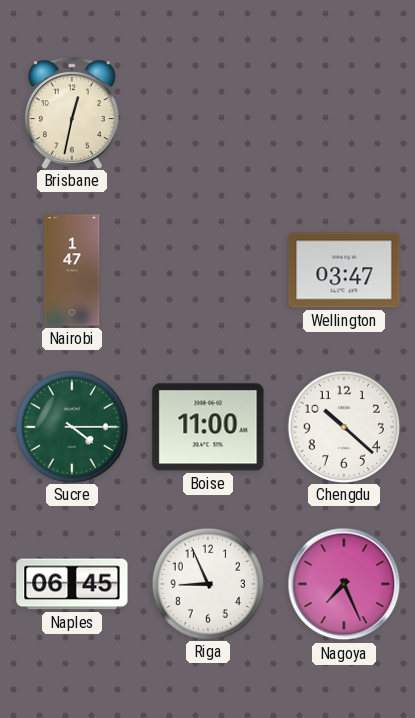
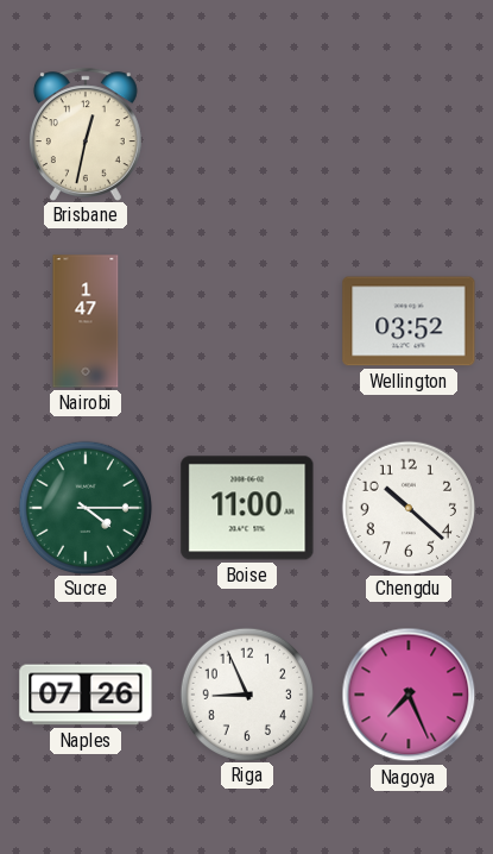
Wellington: 03:47 -> 03:52 (409, 321)
Naples: 06:45 -> 07:26 (86, 695)
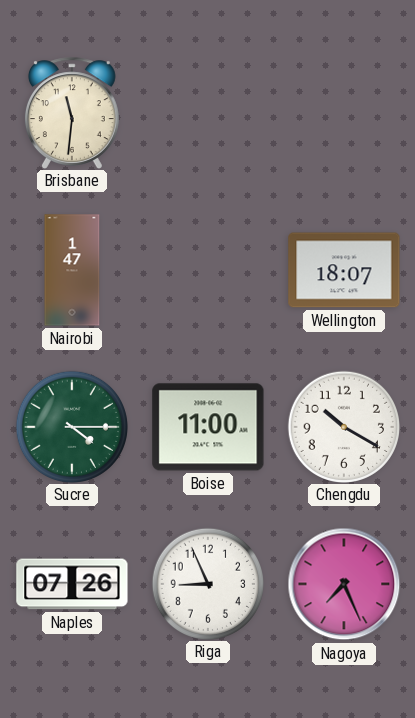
Brisbane: 12:32 -> 11:31 (72, 113)
Wellington: 03:52 -> 18:07 (344, 270)
Chengdu: 10:22 -> 10:20 (343, 426)
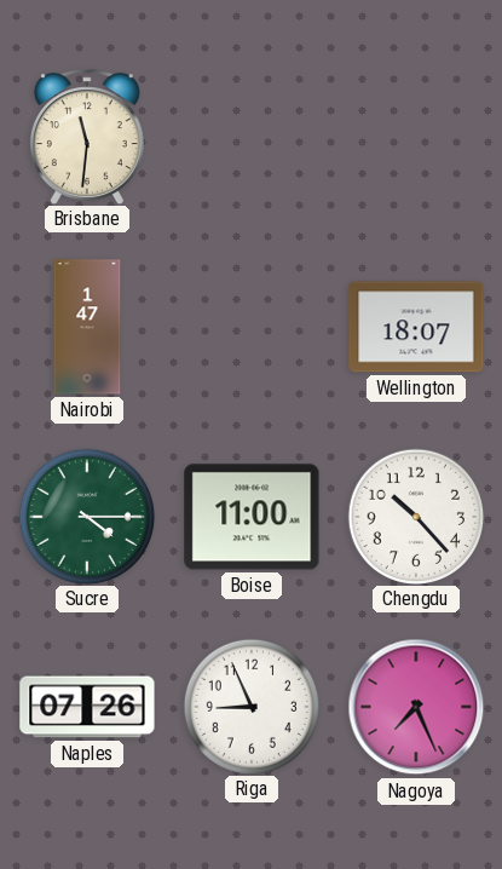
Chengdu: 10:20 -> 10:23 (415, 516)
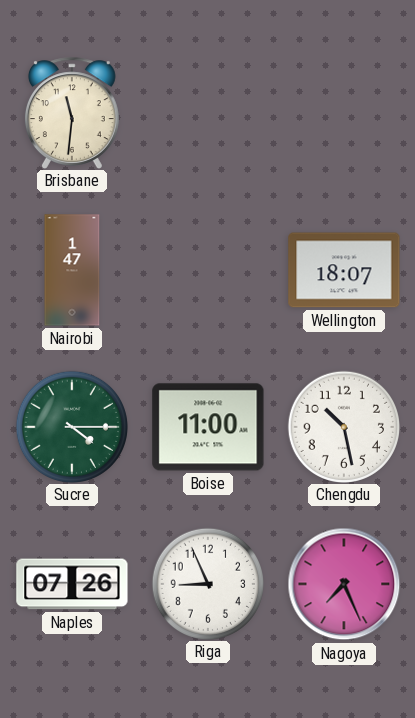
Chengdu: 10:23 -> 10:28 (343, 426)
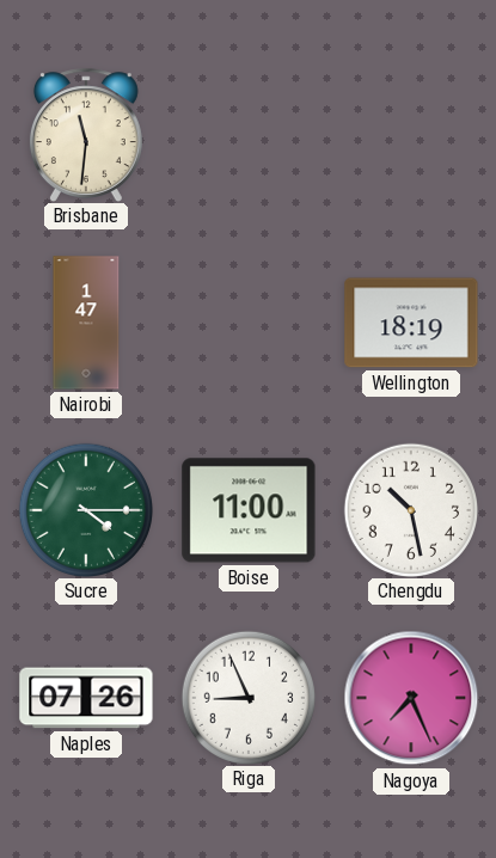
Wellington: 18:07 -> 18:19 (411, 323)
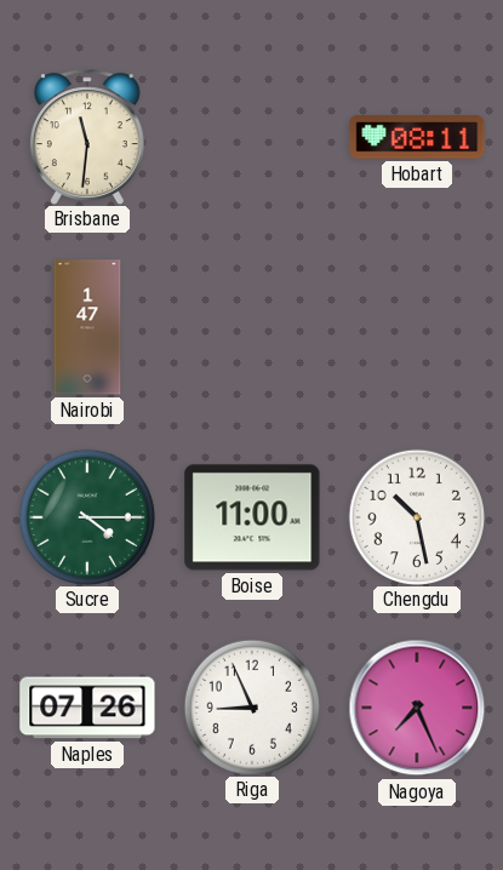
Hobart: none -> 08:11 (417, 137)
Wellington: 18:19 -> none (411, 323)
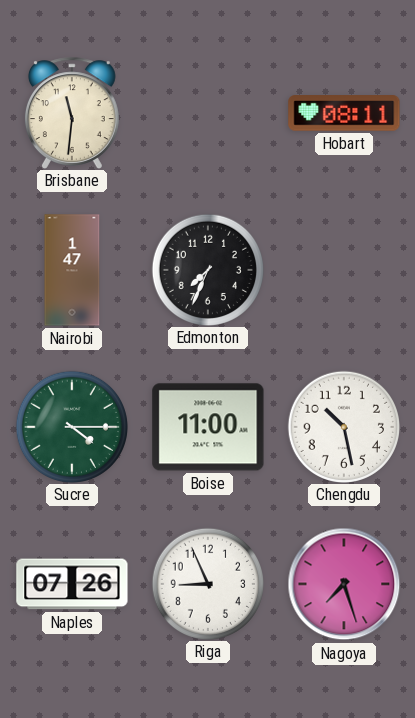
Edmonton: none -> 7:34 (207, 269)
Nagoya: 7:26 -> 7:27 (344, 584)
